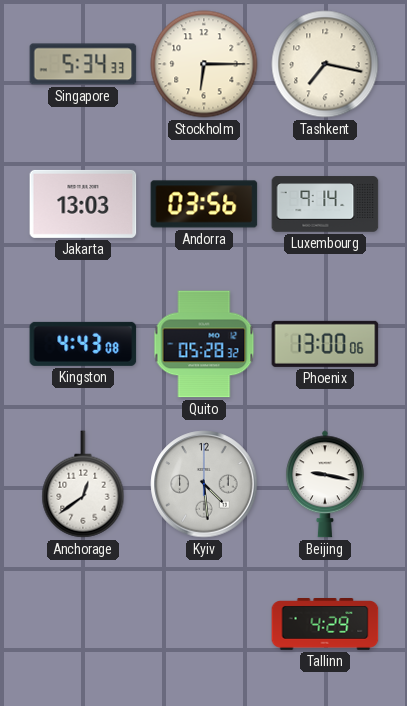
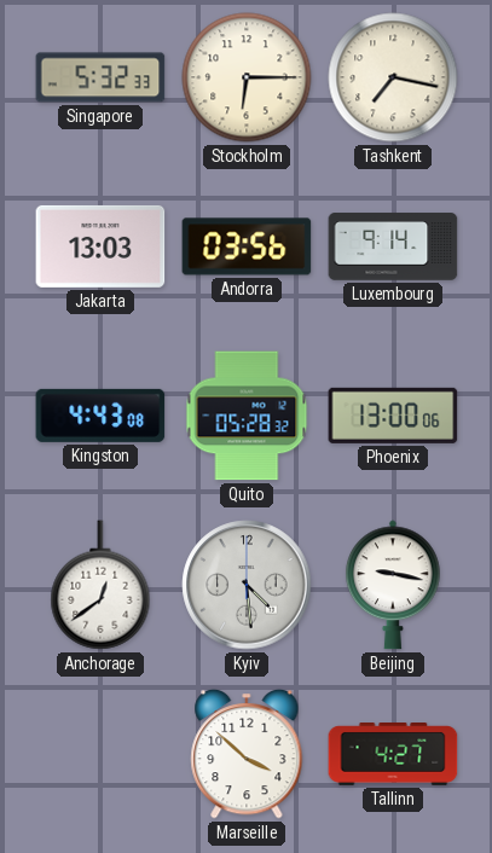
Singapore: 5:34 -> 5:32 (100, 77)
Marseille: none -> 3:52 (247, 754)
Tallinn: 4:29 -> 4:27 (393, 755)
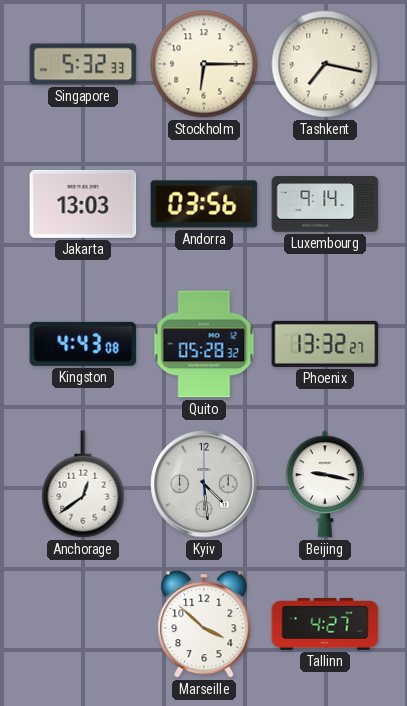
Phoenix: 13:00 -> 13:32 (325, 344)
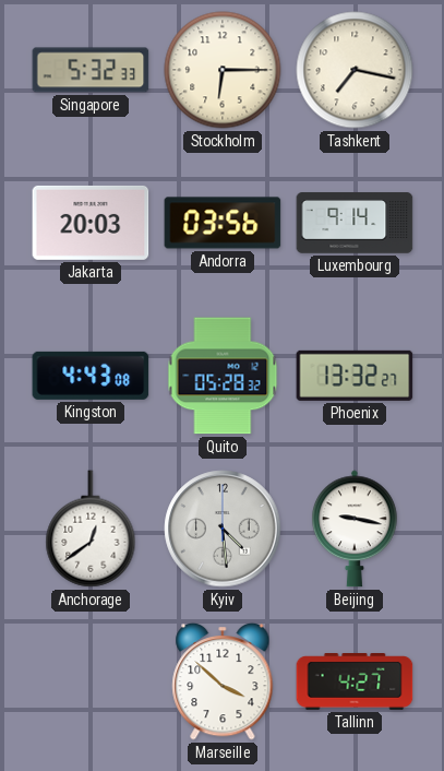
Jakarta: 13:03 -> 20:03 (91, 223)
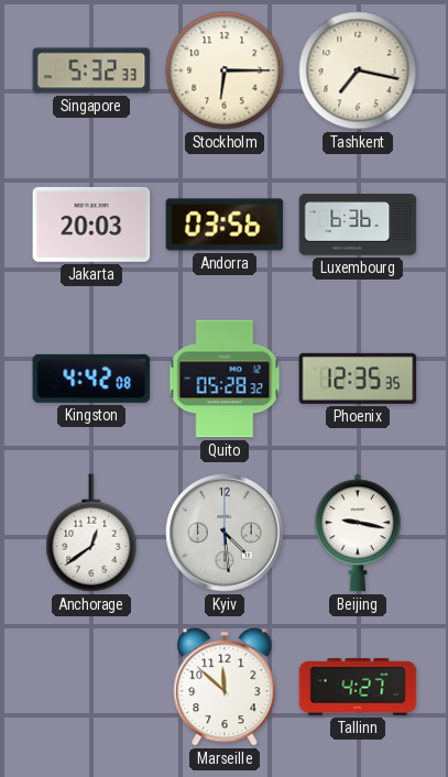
Luxembourg: 9:14 -> 6:36 (358, 225)
Kingston: 4:43 -> 4:42 (91, 379)
Phoenix: 13:32 -> 12:35 (358, 379)
Marseille: 3:52 -> 11:52 (225, 687)
